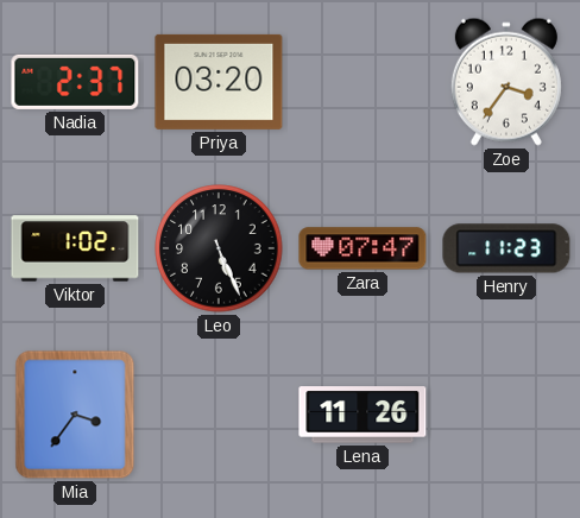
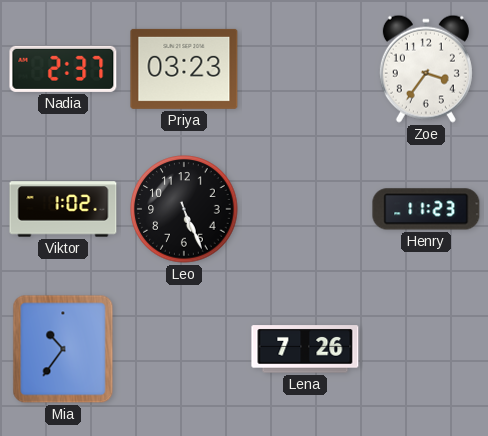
Priya: 03:20 -> 03:23 (184, 69)
Zara: 07:47 -> none (363, 248)
Mia: 3:36 -> 10:36 (63, 349)
Lena: 11:26 -> 7:26 (305, 349)
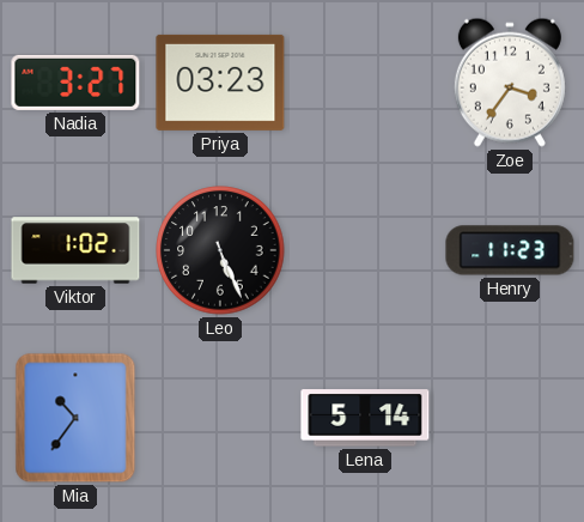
Nadia: 2:37 -> 3:27 (75, 83)
Lena: 7:26 -> 5:14 (365, 418)
